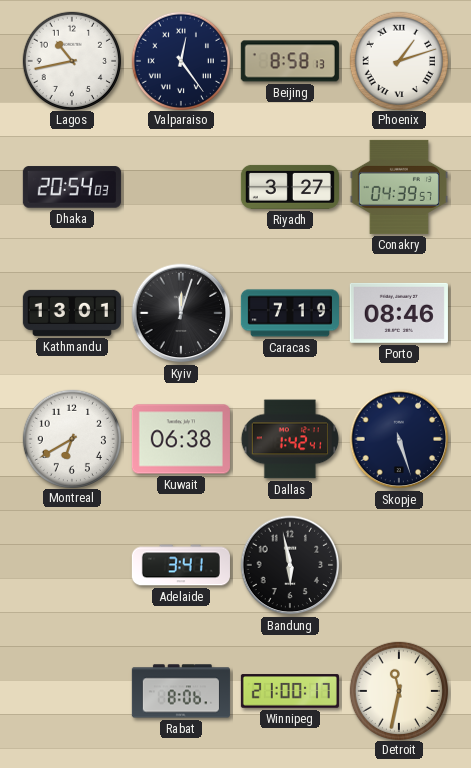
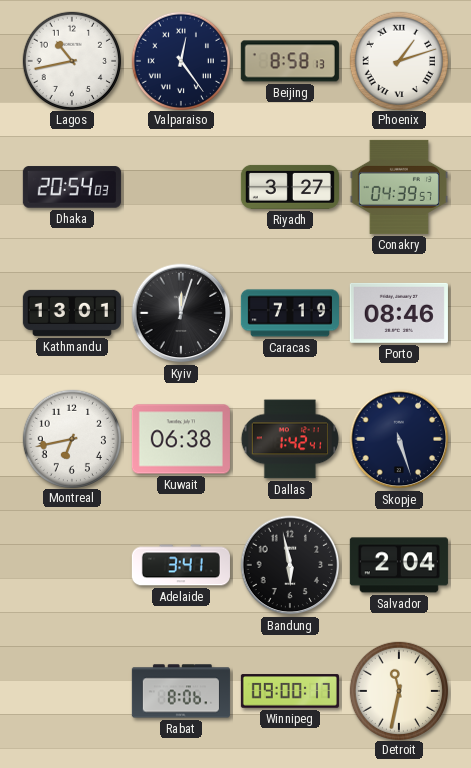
Montreal: 6:40 -> 6:43 (71, 438)
Salvador: none -> 2:04 (399, 565)
Winnipeg: 21:00 -> 09:00 (290, 691)
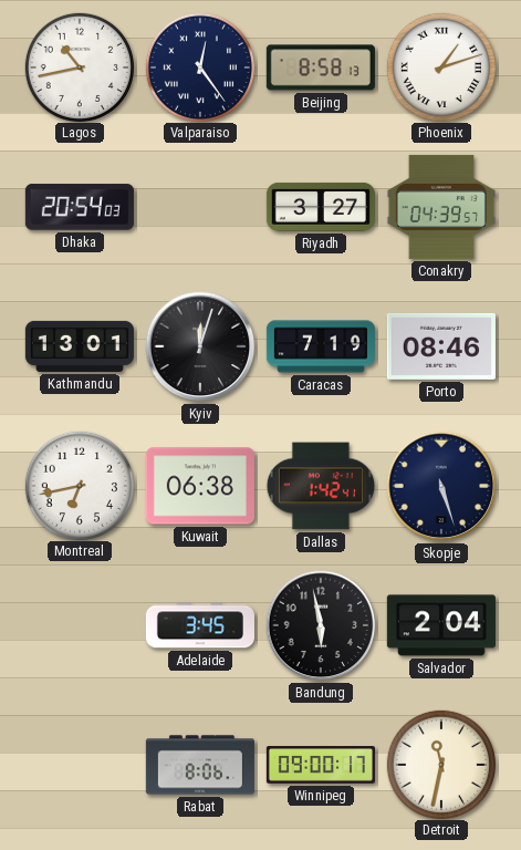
Adelaide: 3:41 -> 3:45 (200, 625)
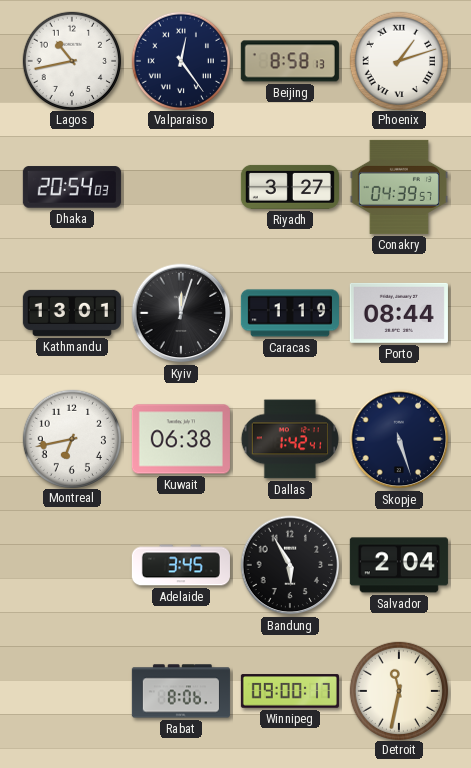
Caracas: 7:19 -> 1:19 (290, 313)
Porto: 08:46 -> 08:44 (399, 313)
Bandung: 5:58 -> 5:55 (290, 565)
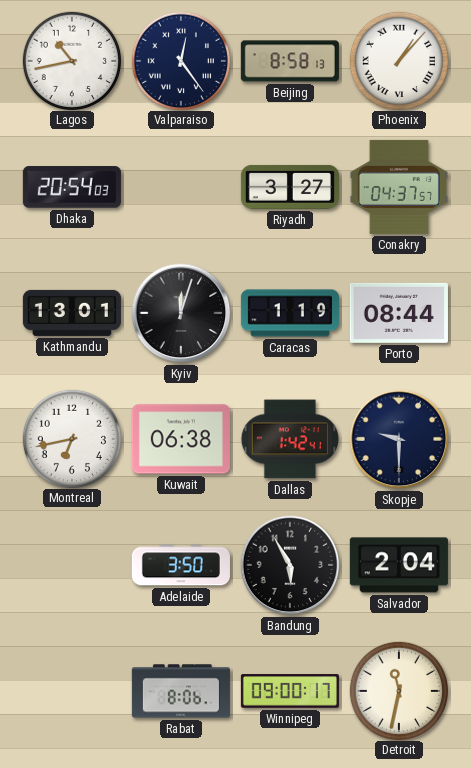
Phoenix: 1:12 -> 1:07 (398, 60)
Conakry: 04:39 -> 04:37 (399, 187)
Skopje: 5:27 -> 9:30 (399, 439)
Adelaide: 3:45 -> 3:50 (181, 565)
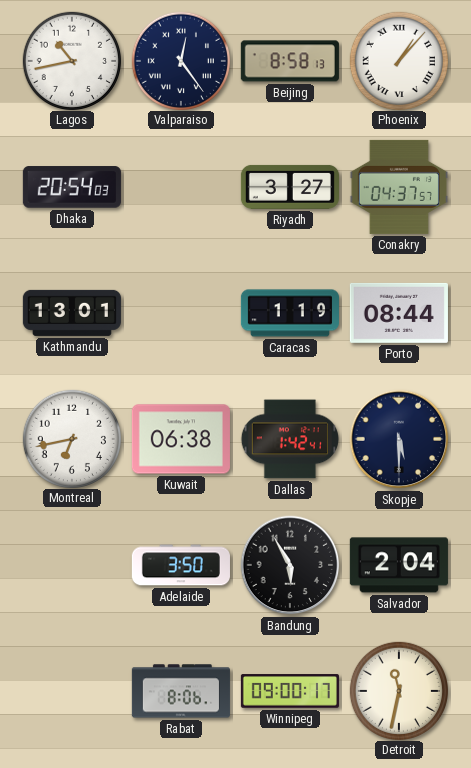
Kyiv: 12:03 -> none (181, 313)
Skopje: 9:30 -> 5:30 (399, 439)
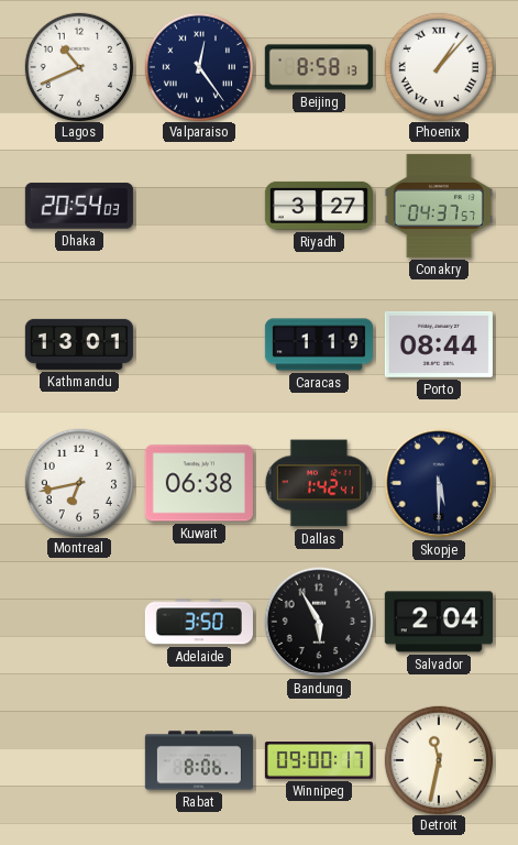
Lagos: 10:43 -> 10:41 (78, 66)
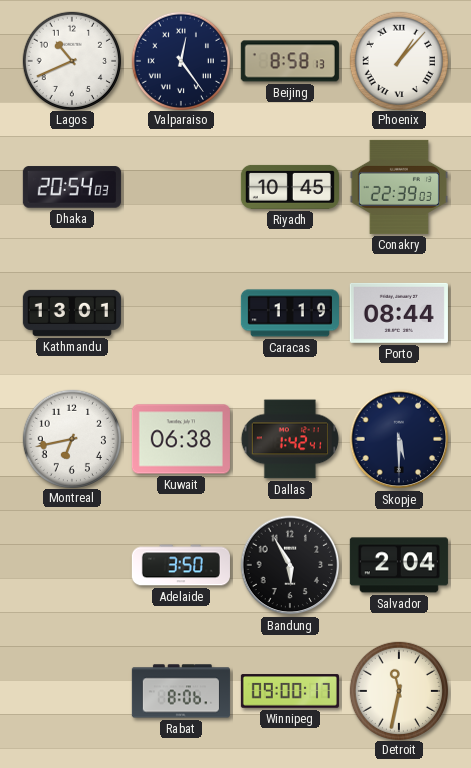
Riyadh: 3:27 -> 10:45 (290, 187)
Conakry: 04:37 -> 22:39 (399, 187)
